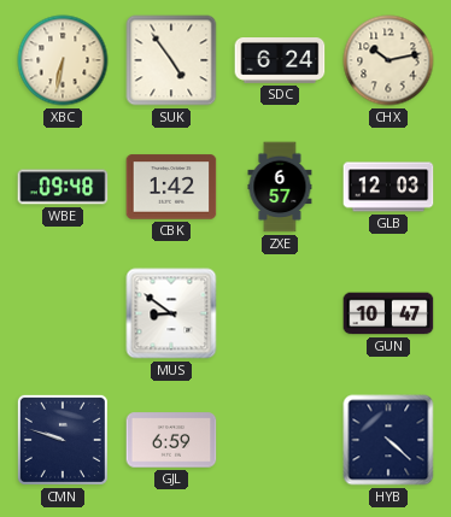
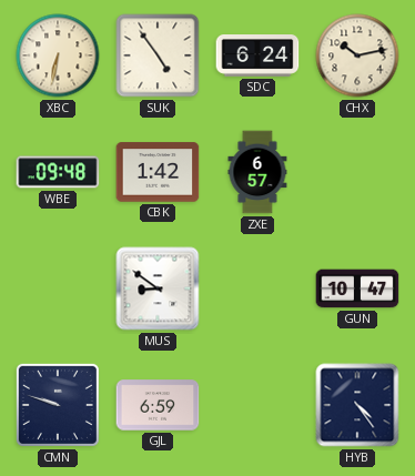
GLB: 12:03 -> none (388, 187)
HYB: 4:22 -> 4:24 (357, 405)
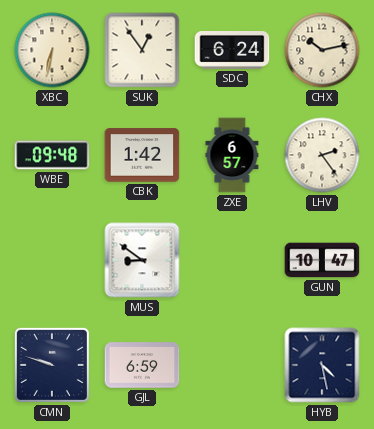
SUK: 4:54 -> 12:54 (142, 50)
LHV: none -> 2:24 (322, 155)
HYB: 4:24 -> 4:28 (322, 365)
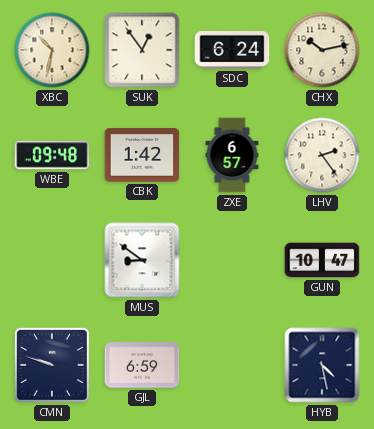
XBC: 6:32 -> 10:32 (52, 50)
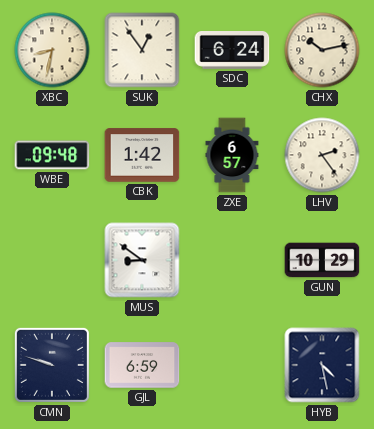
XBC: 10:32 -> 8:32 (52, 50)
GUN: 10:47 -> 10:29 (322, 260)
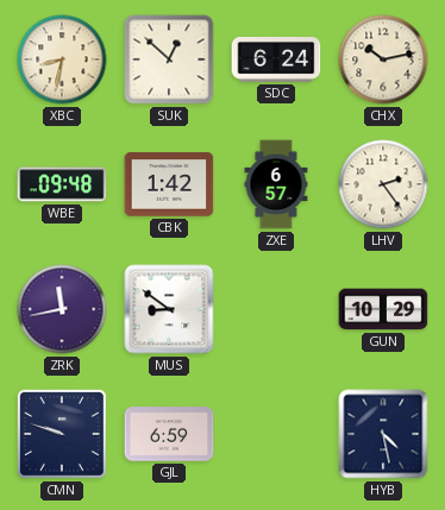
SUK: 12:54 -> 12:52 (169, 59)
ZRK: none -> 11:43 (62, 309)
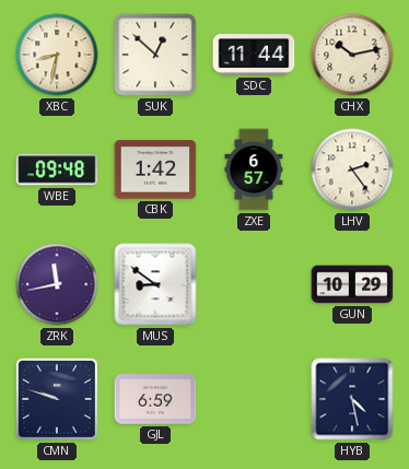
SDC: 6:24 -> 11:44 (254, 56)
